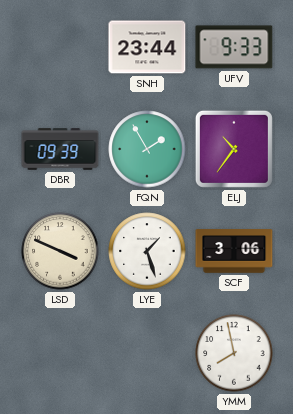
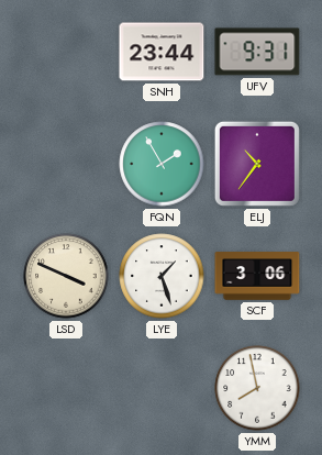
UFV: 9:33 -> 9:31 (257, 52)
DBR: 09:39 -> none (60, 149)
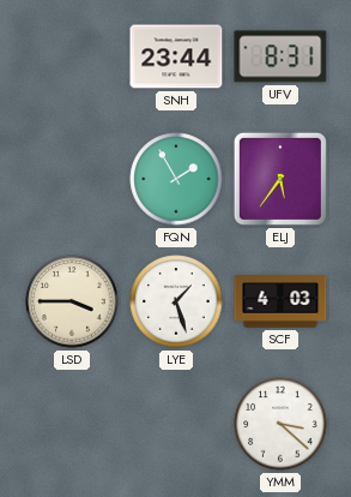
UFV: 9:31 -> 8:31 (280, 56)
ELJ: 10:36 -> 5:36 (280, 179)
LSD: 3:49 -> 3:45 (72, 301)
SCF: 3:06 -> 4:03 (280, 301)
YMM: 7:58 -> 3:22 (280, 424)
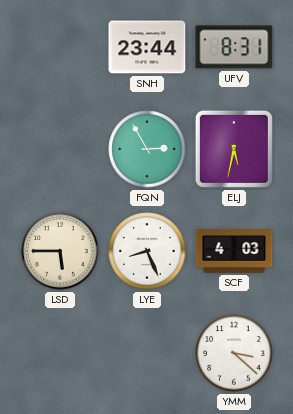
FQN: 1:55 -> 2:55 (147, 149)
ELJ: 5:36 -> 5:32 (234, 149)
LSD: 3:45 -> 5:45 (60, 251)
LYE: 1:27 -> 8:26 (147, 251)
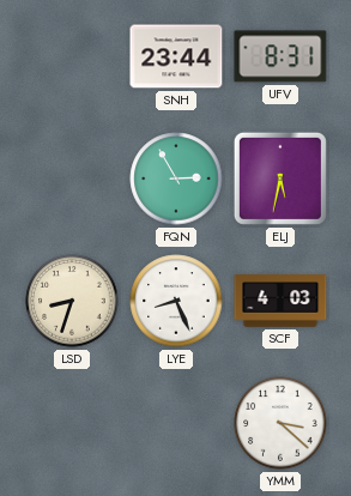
LSD: 5:45 -> 8:33 (72, 301)
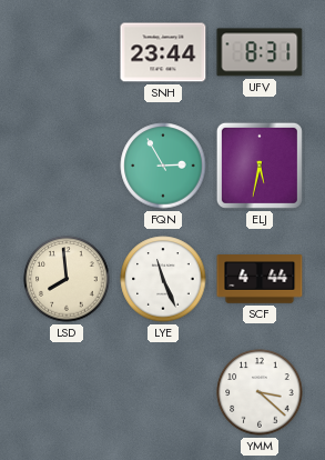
LSD: 8:33 -> 7:59 (67, 279)
LYE: 8:26 -> 11:26 (163, 279)
SCF: 4:03 -> 4:44 (260, 279)
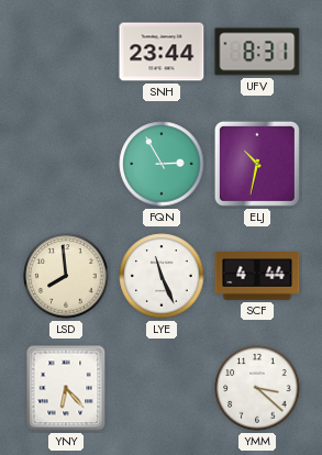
ELJ: 5:32 -> 10:32 (257, 164)
YNY: none -> 6:23 (66, 388)
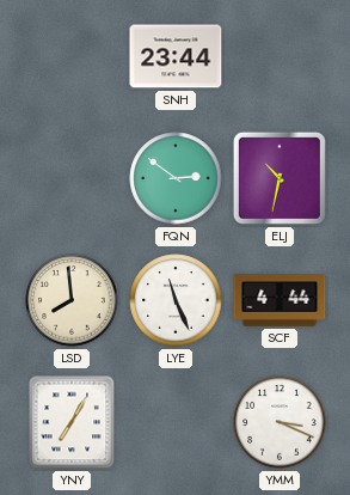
UFV: 8:31 -> none (257, 52)
FQN: 2:55 -> 2:51 (176, 178)
YNY: 6:23 -> 7:05 (72, 422)
YMM: 3:22 -> 3:19 (280, 422)
